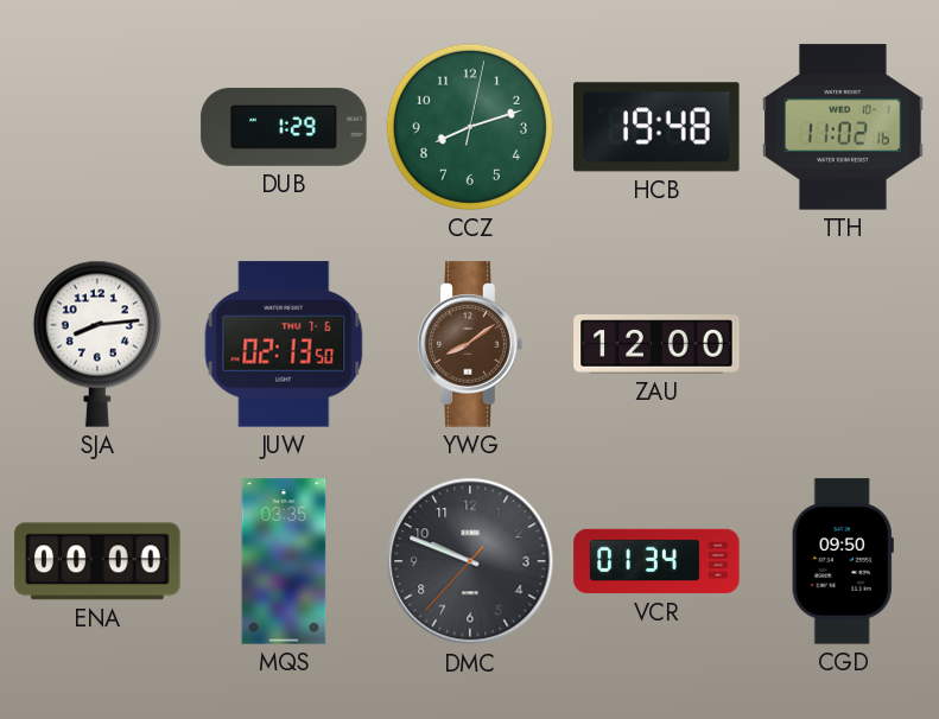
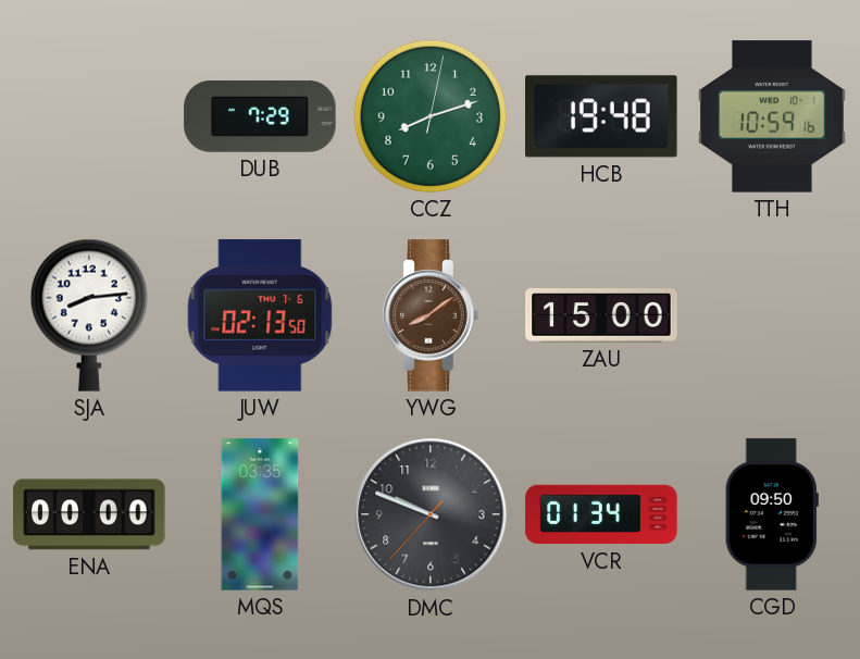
DUB: 1:29 -> 7:29 (260, 116)
TTH: 11:02 -> 10:59 (772, 116)
ZAU: 12:00 -> 15:00 (601, 315)
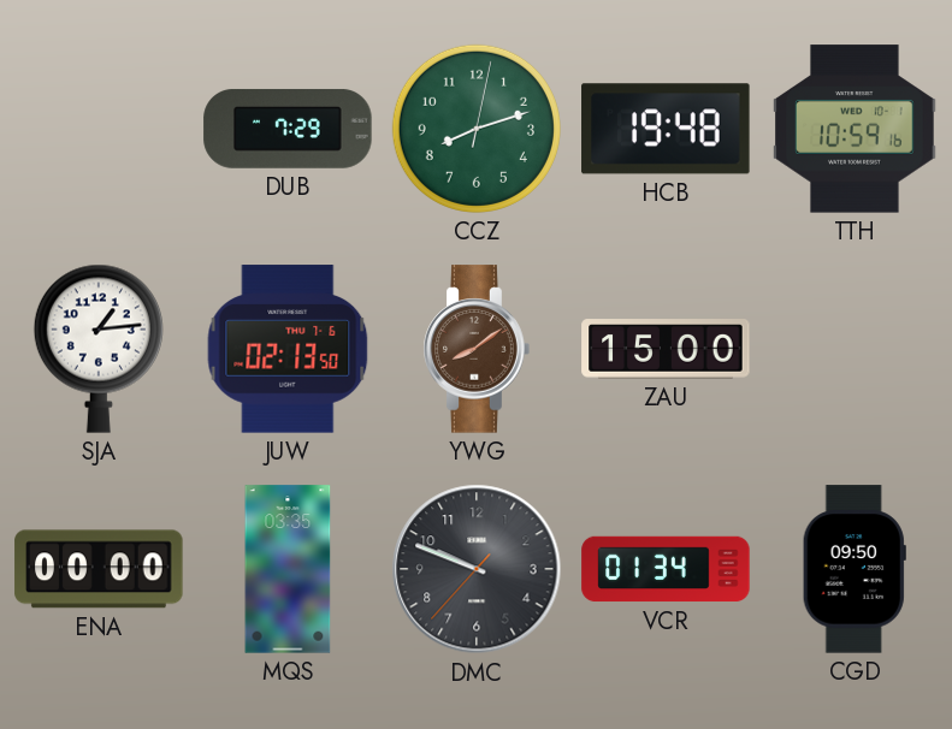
SJA: 8:14 -> 1:14 (99, 349)
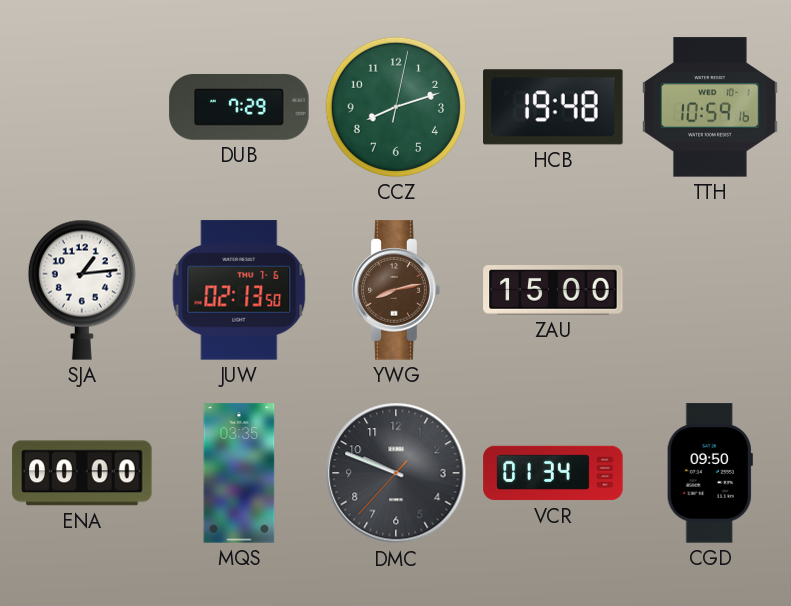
YWG: 8:09 -> 8:13 (396, 290)
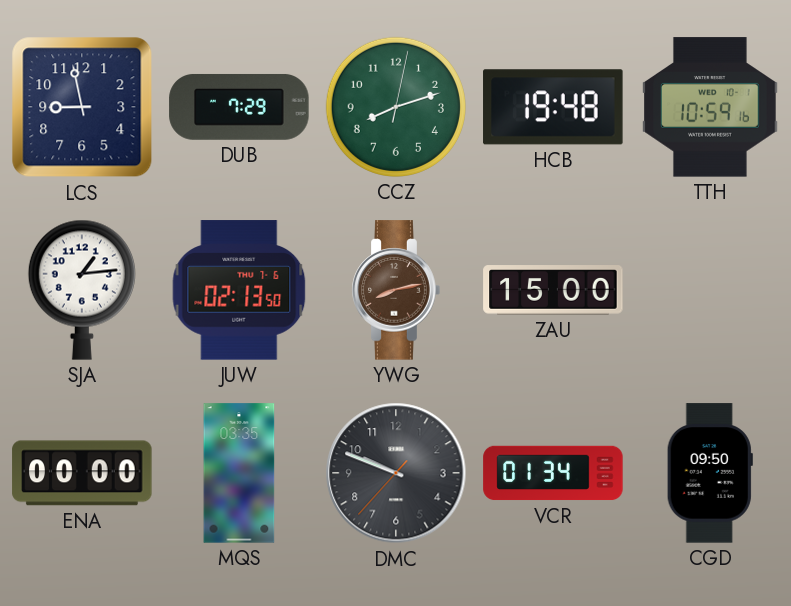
LCS: none -> 8:58 (82, 107)
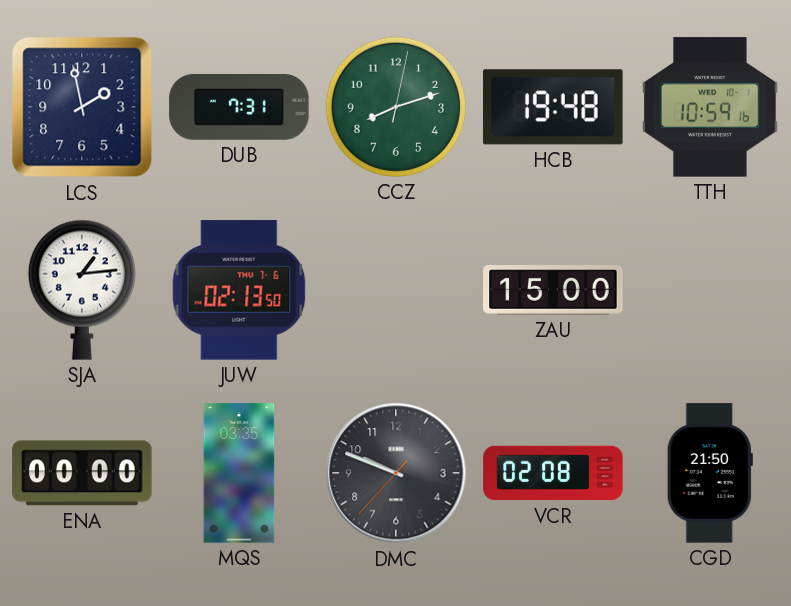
LCS: 8:58 -> 1:58 (82, 107)
DUB: 7:29 -> 7:31 (239, 107)
YWG: 8:13 -> none (396, 290)
VCR: 01:34 -> 02:08 (553, 473)
CGD: 09:50 -> 21:50 (710, 473)
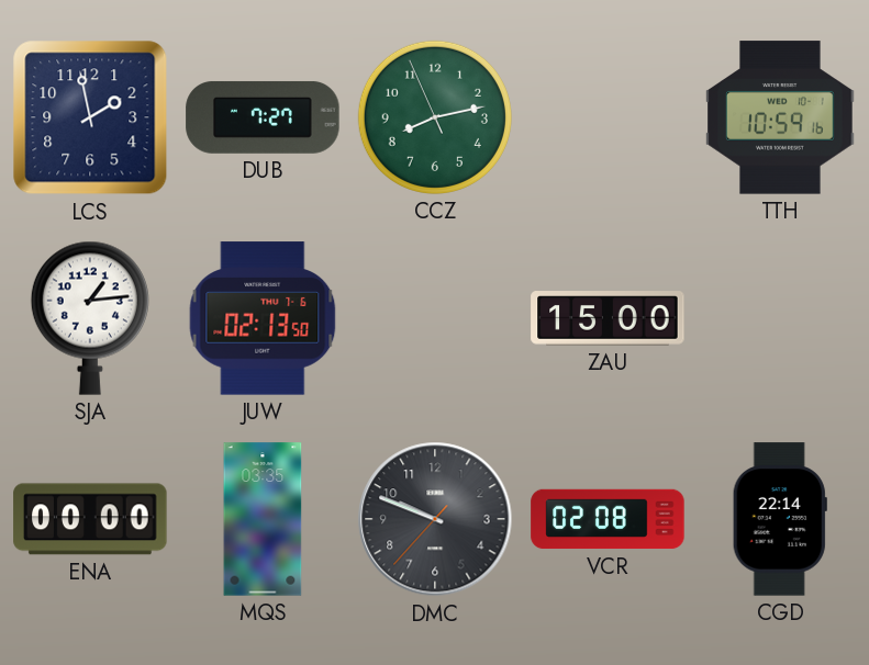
DUB: 7:31 -> 7:27 (263, 117)
CCZ: 8:12:02 -> 8:12:56 (435, 117)
HCB: 19:48 -> none (553, 107)
CGD: 21:50 -> 22:14 (780, 519)
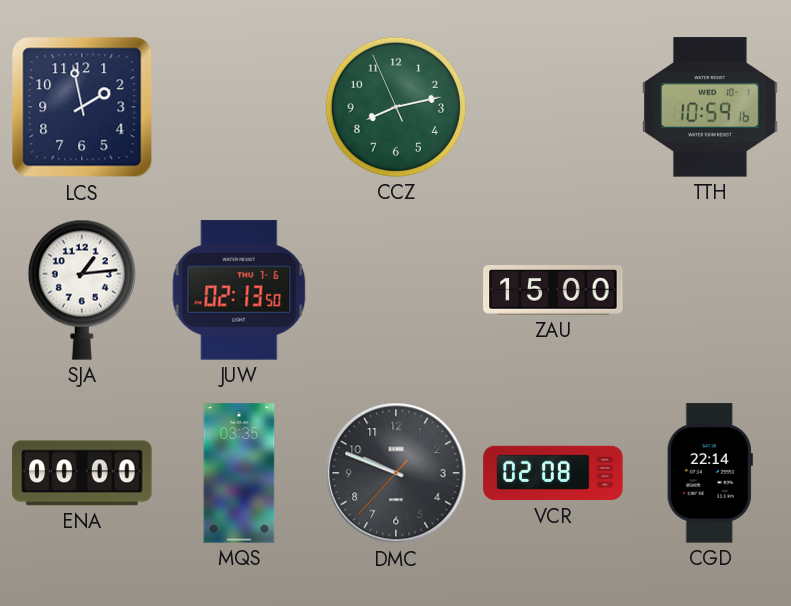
DUB: 7:27 -> none (263, 117)
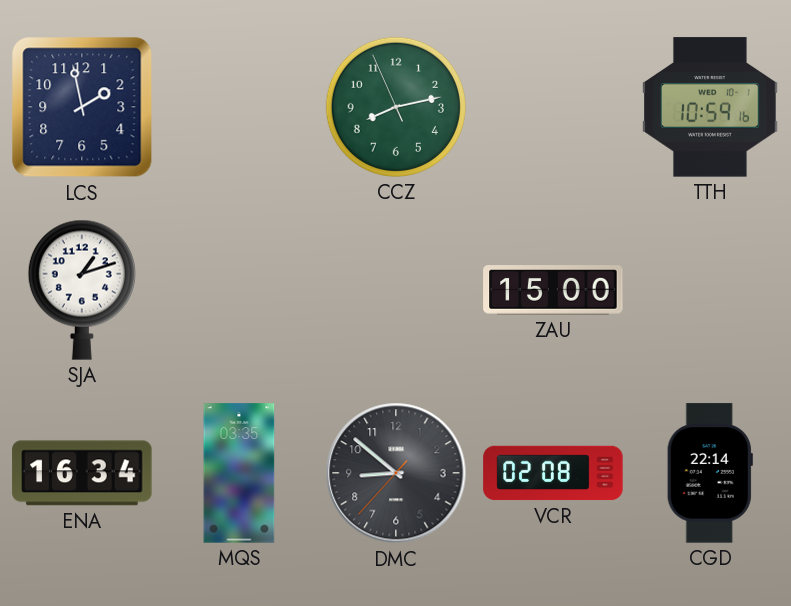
SJA: 1:14 -> 1:12 (82, 290)
JUW: 02:13 -> none (239, 290)
ENA: 00:00 -> 16:34 (82, 473)
DMC: 9:48 -> 8:51 (396, 473)
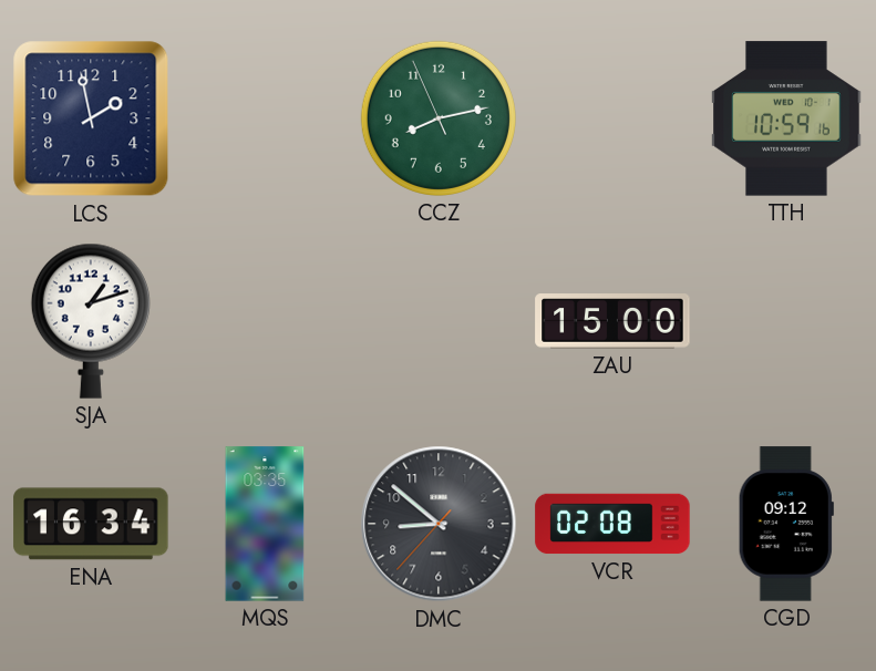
CGD: 22:14 -> 09:12 (786, 524)
